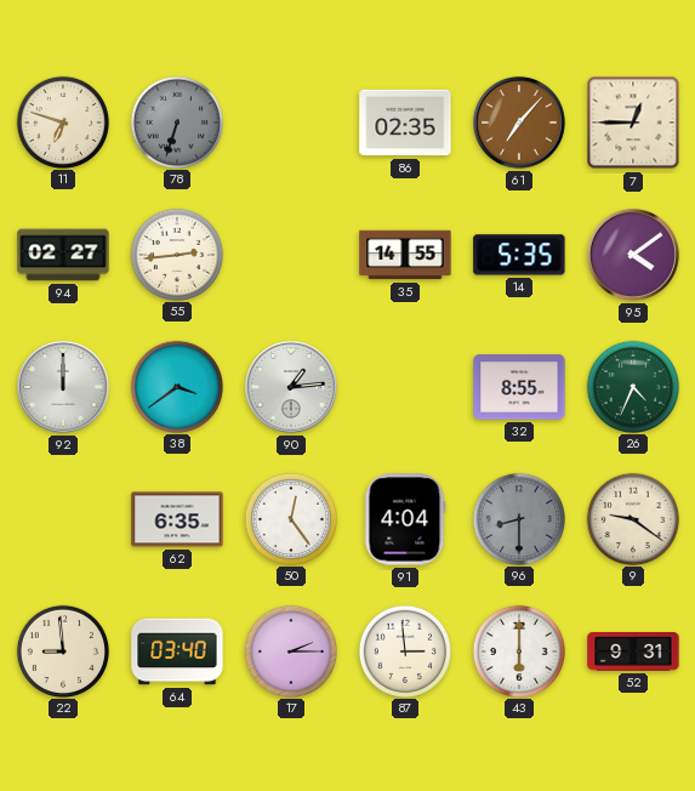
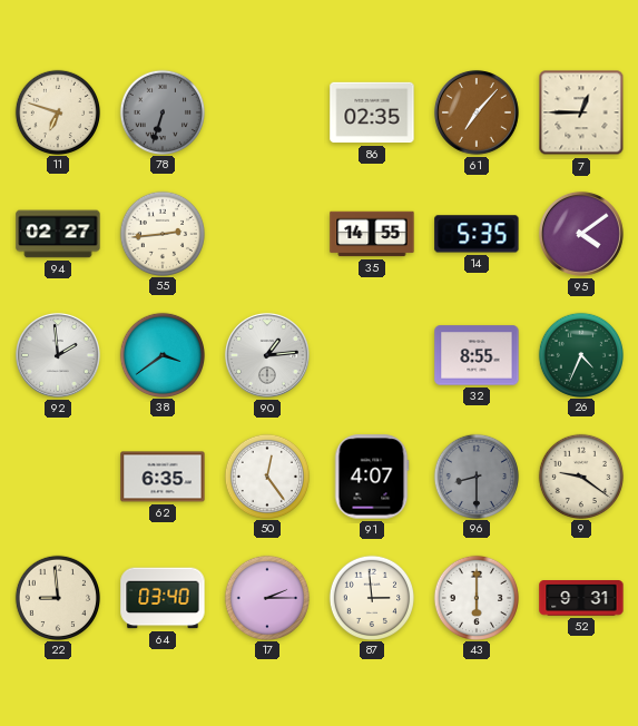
92: 12:00 -> 1:59 (58, 355)
91: 4:04 -> 4:07 (372, 477)
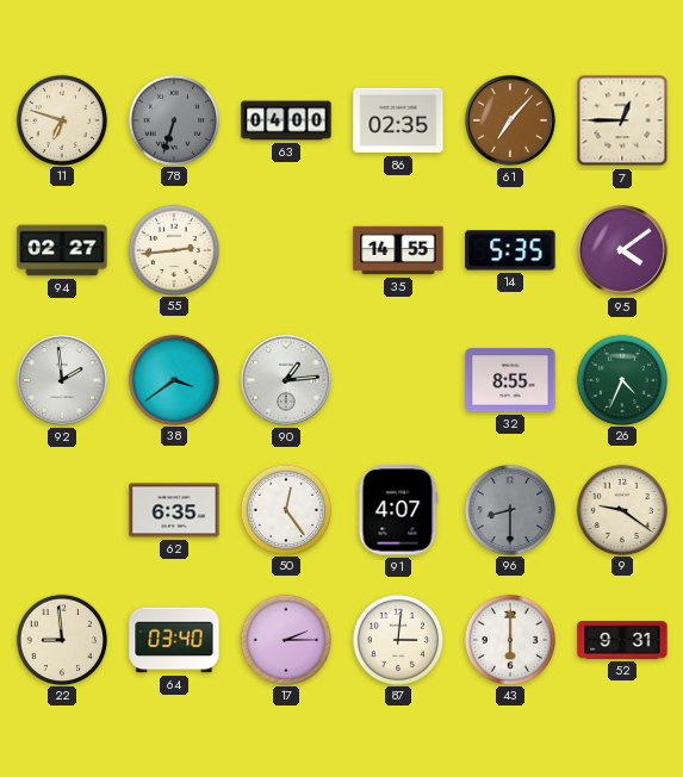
63: none -> 04:00 (286, 120)
87: 2:59 -> 3:01 (397, 639)
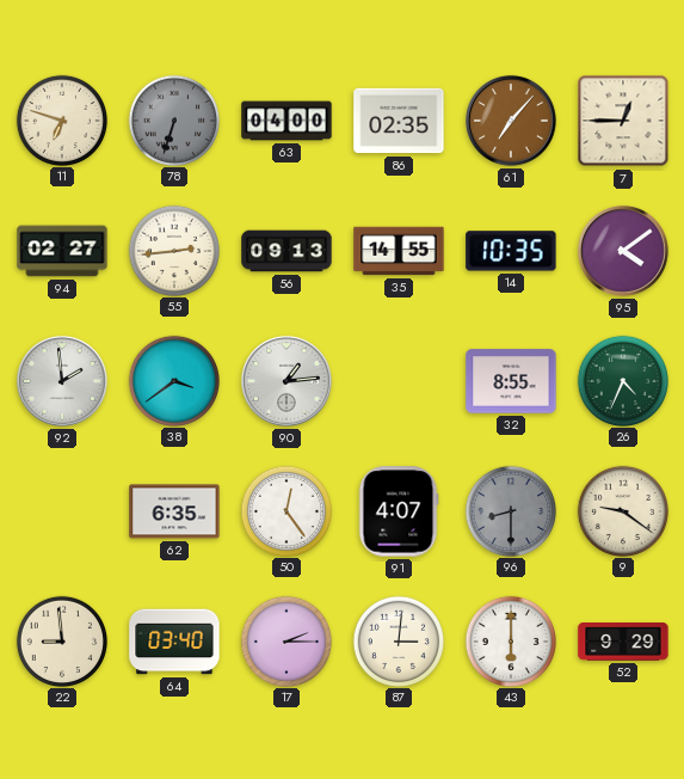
56: none -> 09:13 (286, 251)
14: 5:35 -> 10:35 (511, 251)
52: 9:31 -> 9:29 (623, 643)
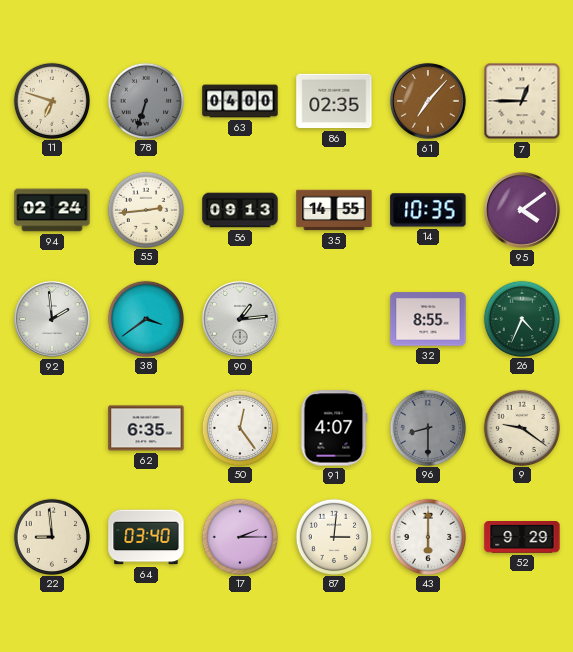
94: 02:27 -> 02:24 (52, 210)
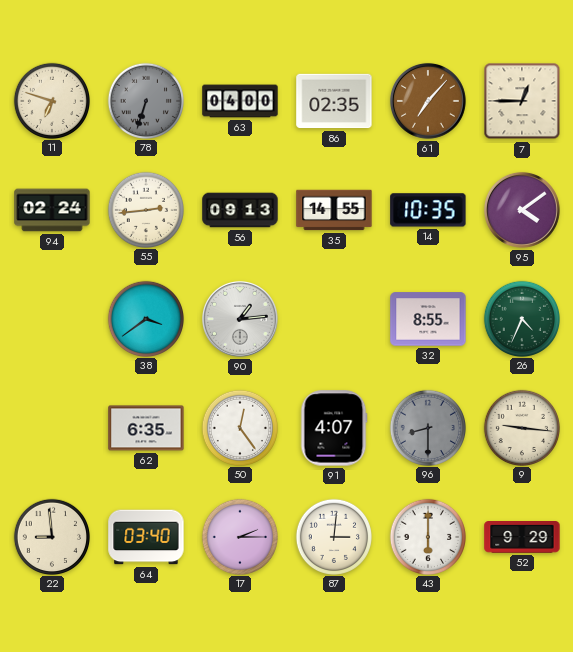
92: 1:59 -> none (52, 319)
9: 9:21 -> 9:16 (521, 427)
